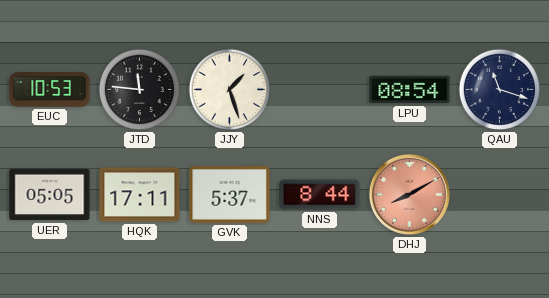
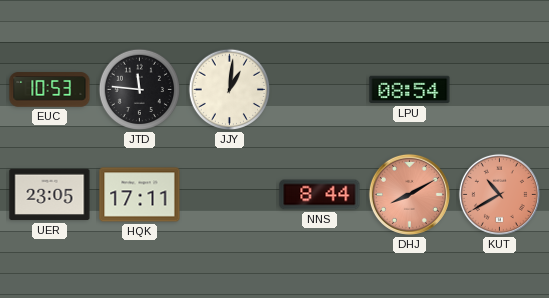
JJY: 1:27 -> 1:01 (230, 90)
QAU: 11:18 -> none (500, 90)
UER: 05:05 -> 23:05 (50, 195)
GVK: 5:37 -> none (230, 195)
KUT: none -> 10:40 (499, 194)
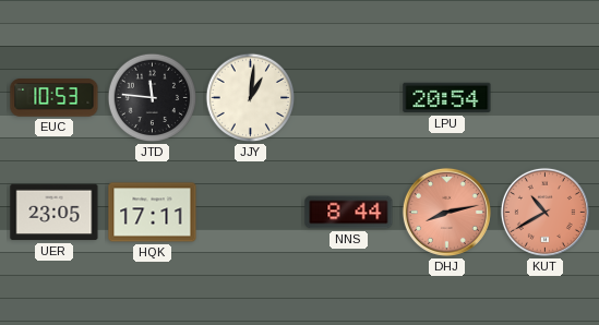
LPU: 08:54 -> 20:54 (447, 98)
DHJ: 8:10 -> 8:13 (446, 212)
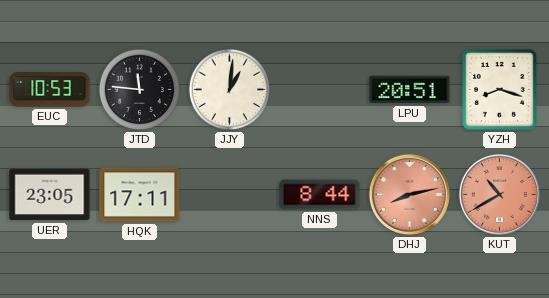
LPU: 20:54 -> 20:51 (410, 90)
YZH: none -> 8:18 (500, 90)
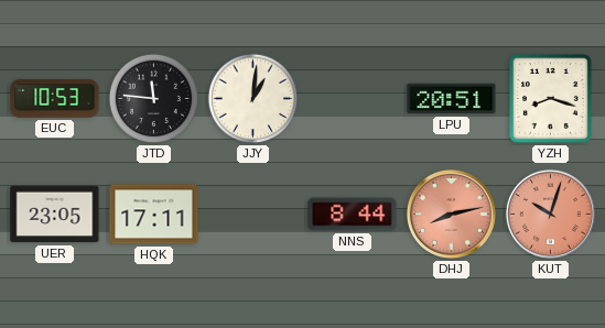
KUT: 10:40 -> 10:03 (550, 214)
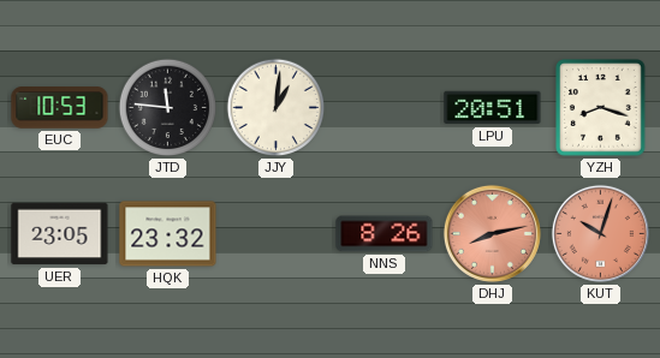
HQK: 17:11 -> 23:32 (168, 234)
NNS: 8:44 -> 8:26 (385, 234)
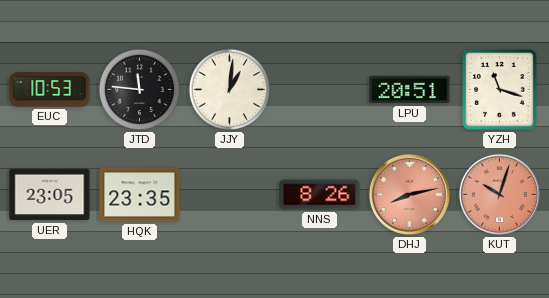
YZH: 8:18 -> 11:18 (500, 90)
HQK: 23:32 -> 23:35 (140, 195)
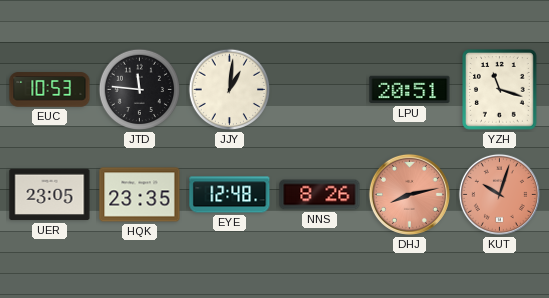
EYE: none -> 12:48 (230, 195)
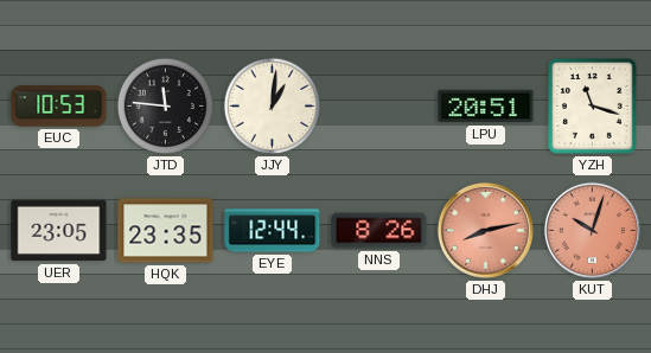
EYE: 12:48 -> 12:44 (273, 231)
